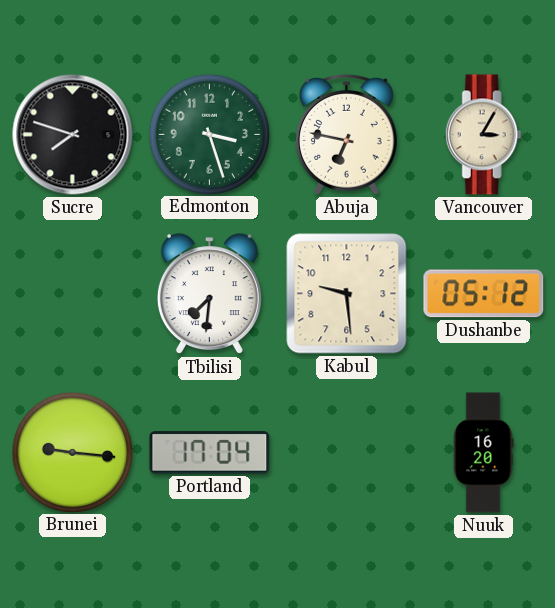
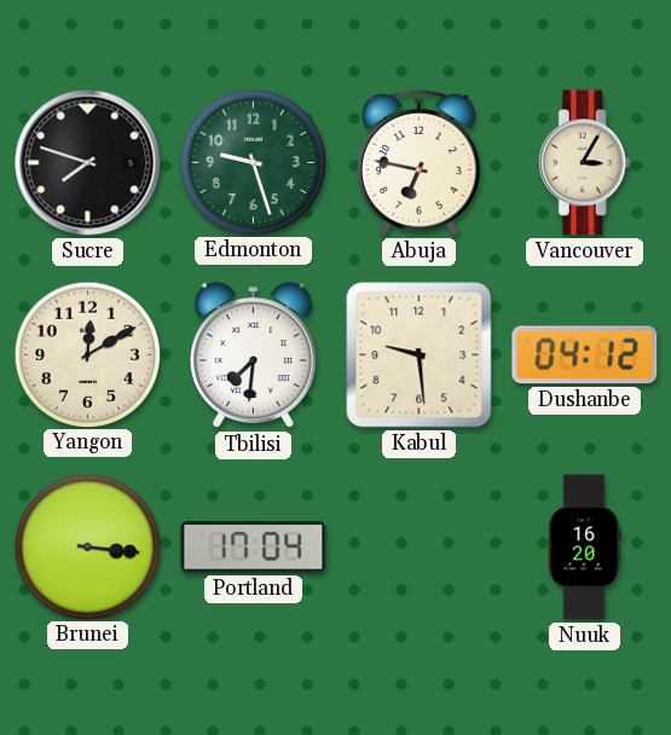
Edmonton: 3:27 -> 9:27 (253, 162)
Yangon: none -> 12:10 (87, 354)
Dushanbe: 05:12 -> 04:12 (585, 355)
Brunei: 9:16 -> 3:16 (87, 546)
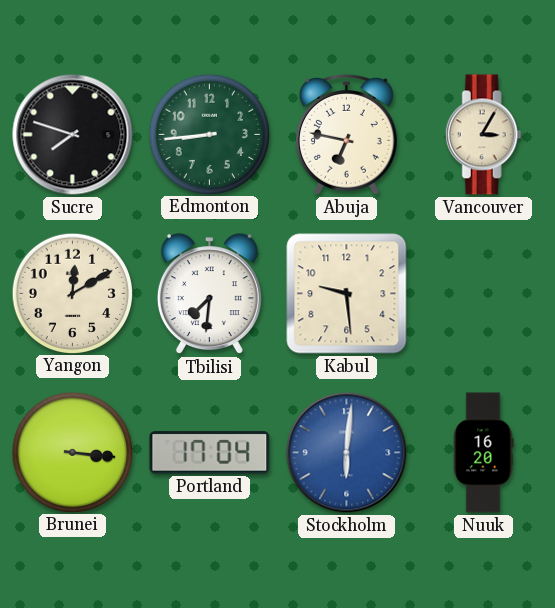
Edmonton: 9:27 -> 8:44 (209, 134)
Dushanbe: 04:12 -> none (585, 355)
Stockholm: none -> 6:01 (347, 453)
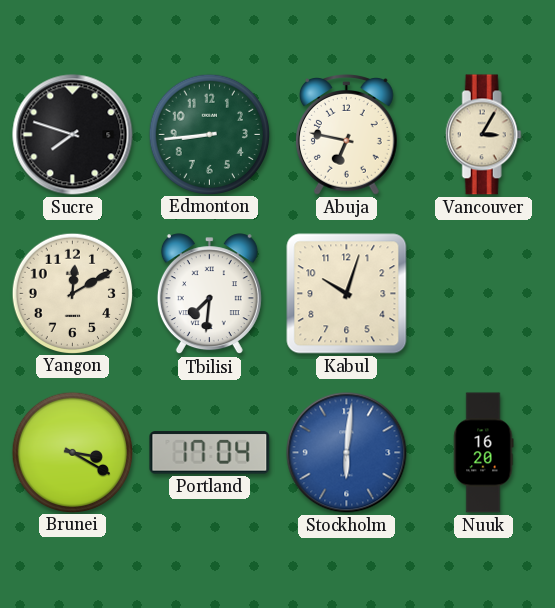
Kabul: 9:29 -> 10:03 (347, 294)
Brunei: 3:16 -> 3:20 (72, 452)
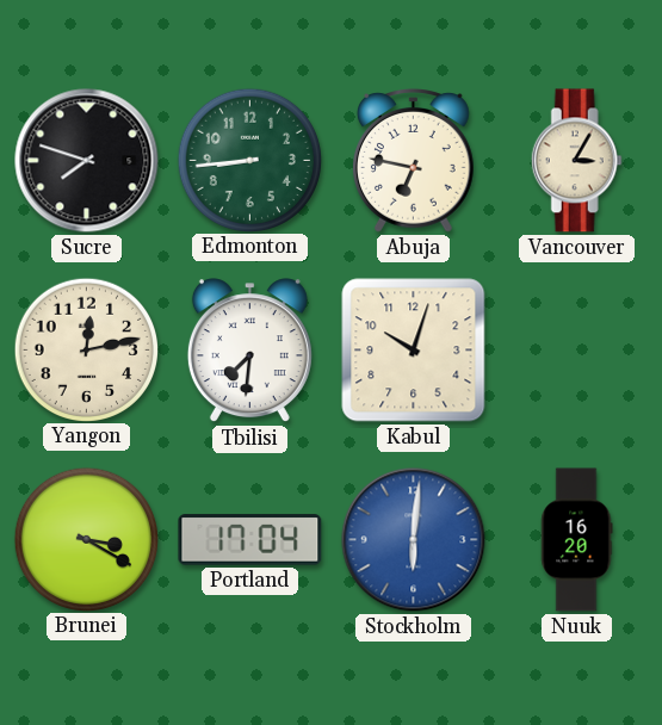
Yangon: 12:10 -> 12:13 (86, 349)
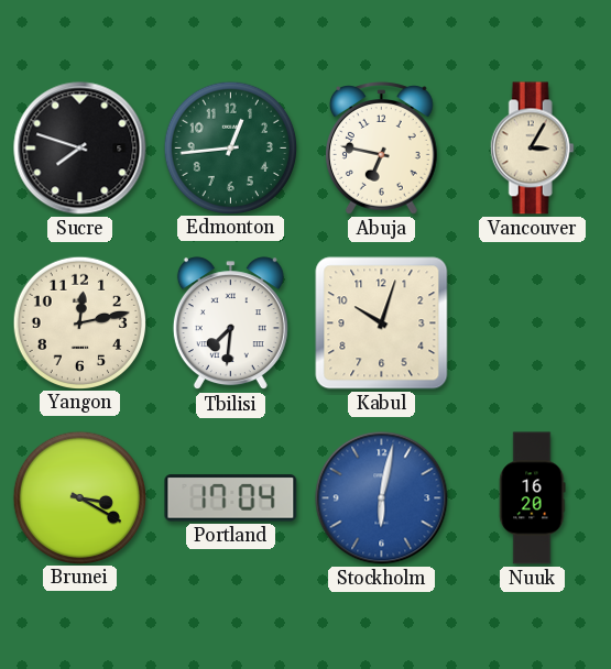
Edmonton: 8:44 -> 12:44 (230, 147)
Stockholm: 6:01 -> 6:02 (382, 498)
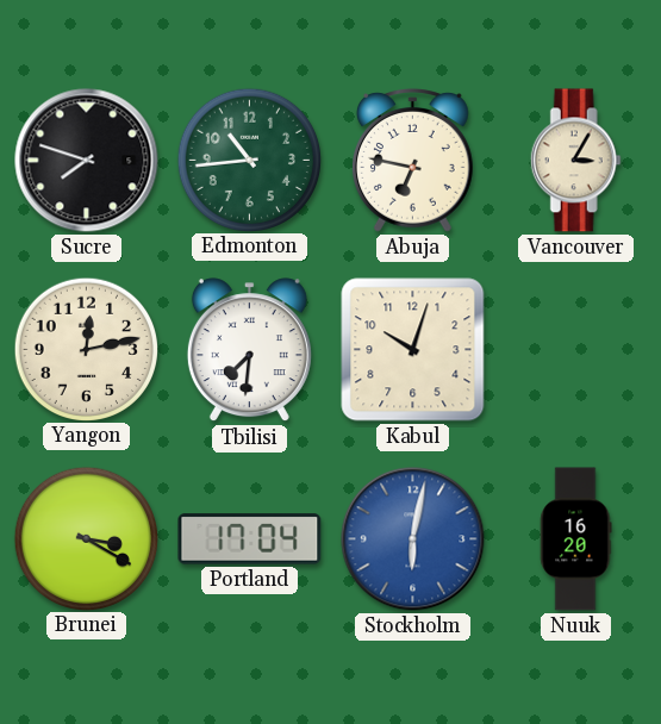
Edmonton: 12:44 -> 10:44 (249, 160)
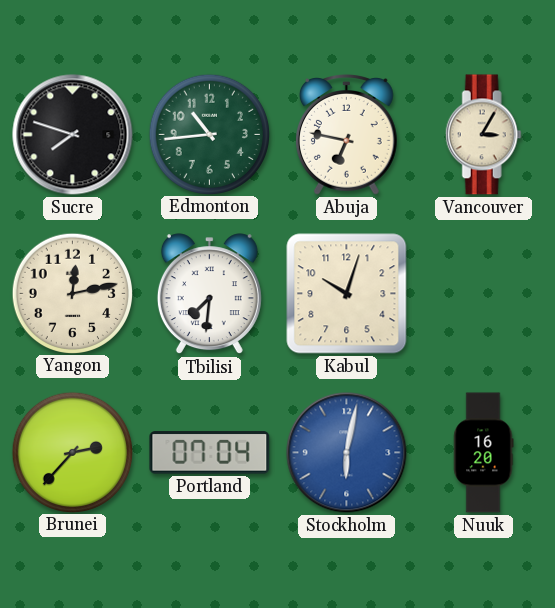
Brunei: 3:20 -> 2:37 (72, 452)
Portland: 17:04 -> 07:04 (210, 453)
